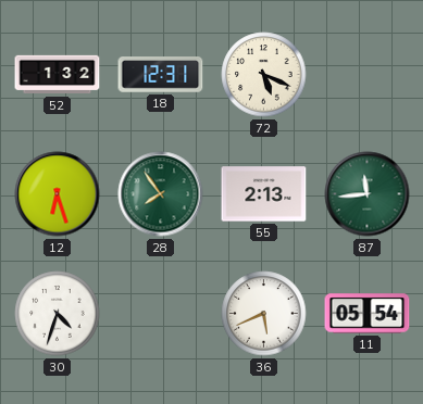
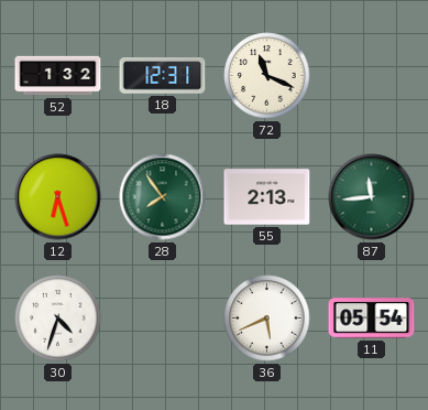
72: 5:19 -> 11:19 (267, 76)
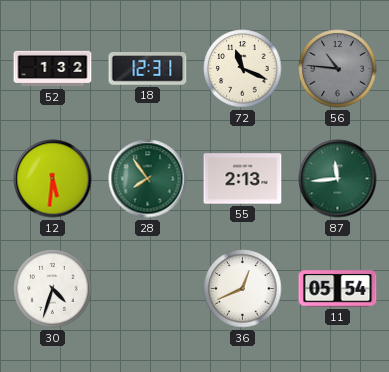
56: none -> 10:46 (338, 69)
12: 6:27 -> 5:31 (53, 179)
36: 5:41 -> 12:41 (243, 289)
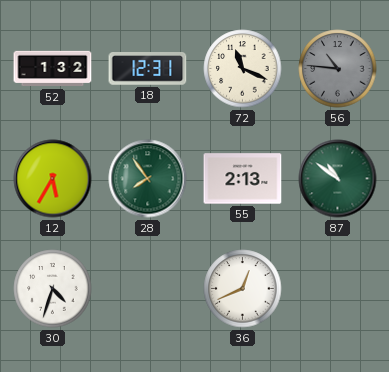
12: 5:31 -> 5:35 (53, 179)
87: 11:44 -> 10:51 (338, 179)
11: 05:54 -> none (338, 289)
